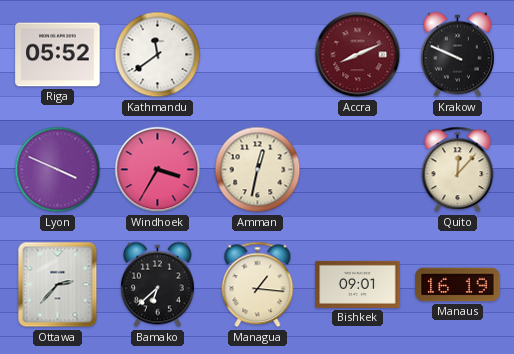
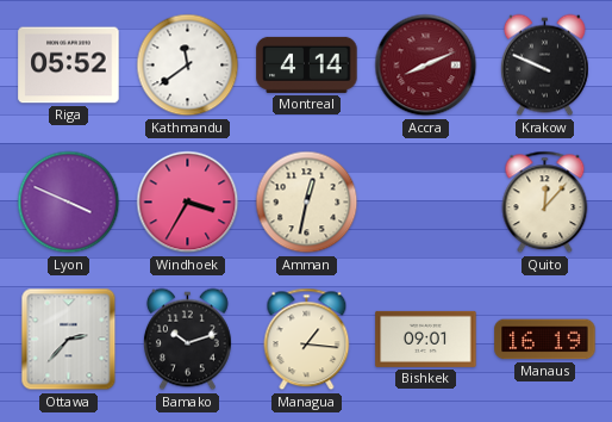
Montreal: none -> 4:14 (307, 64)
Bamako: 6:38 -> 10:12 (188, 340)
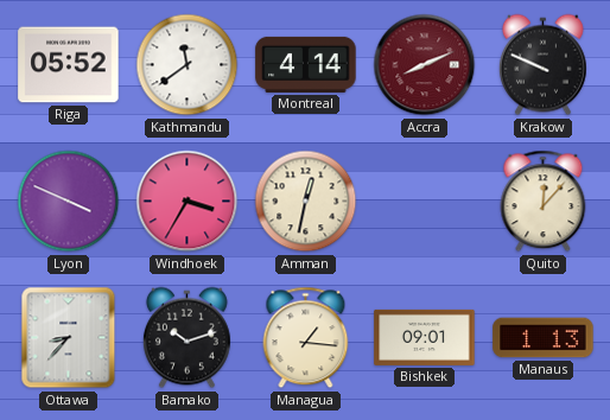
Ottawa: 2:37 -> 8:37 (69, 338)
Manaus: 16:19 -> 1:13 (544, 338)
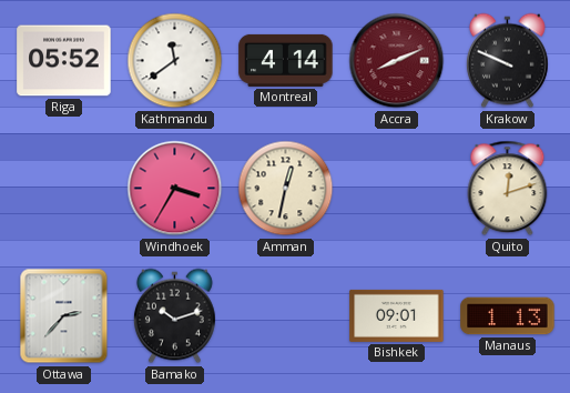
Lyon: 3:49 -> none (69, 202)
Quito: 12:07 -> 12:12 (508, 189)
Ottawa: 8:37 -> 2:37 (64, 316)
Managua: 1:16 -> none (306, 338)
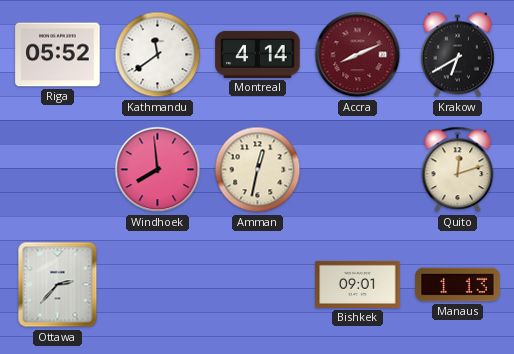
Krakow: 9:49 -> 6:40 (458, 55)
Windhoek: 3:35 -> 7:59 (158, 170)
Bamako: 10:12 -> none (175, 316)
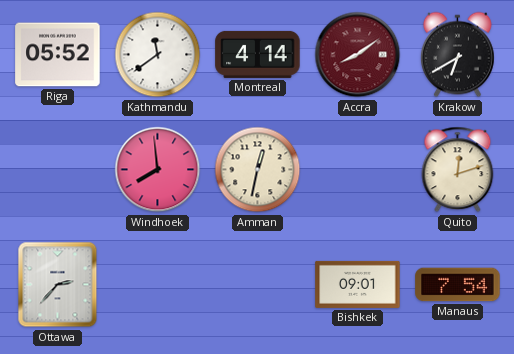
Accra: 8:11 -> 8:09 (358, 55)
Manaus: 1:13 -> 7:54 (458, 285)
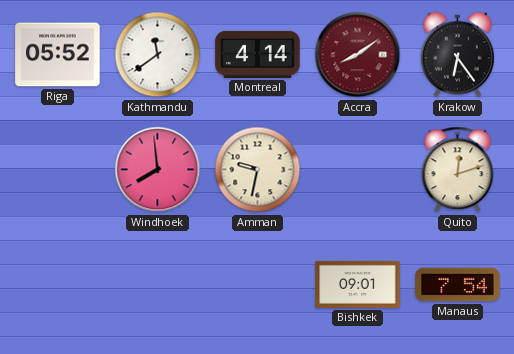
Krakow: 6:40 -> 6:24 (458, 55)
Amman: 12:32 -> 9:32 (258, 170)
Ottawa: 2:37 -> none (58, 285)
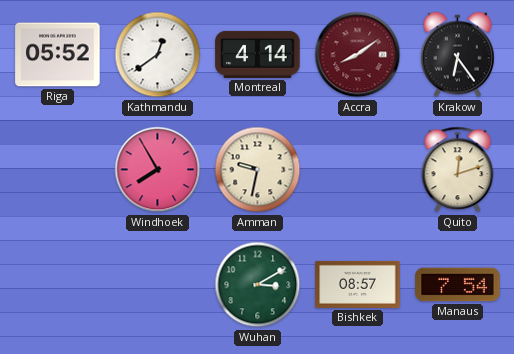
Kathmandu: 11:39 -> 12:39 (158, 55)
Windhoek: 7:59 -> 7:55 (158, 170)
Wuhan: none -> 3:10 (258, 285)
Bishkek: 09:01 -> 08:57 (358, 284)
